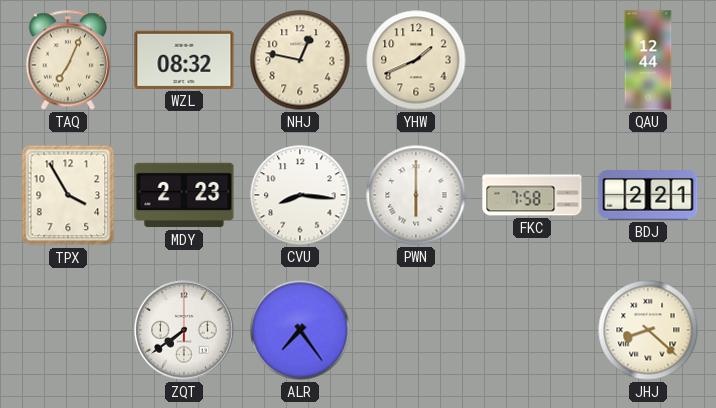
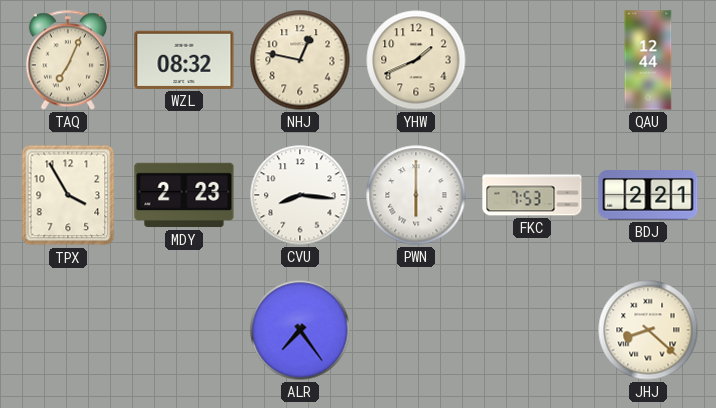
FKC: 7:58 -> 7:53 (532, 195)
ZQT: 7:39 -> none (184, 330)
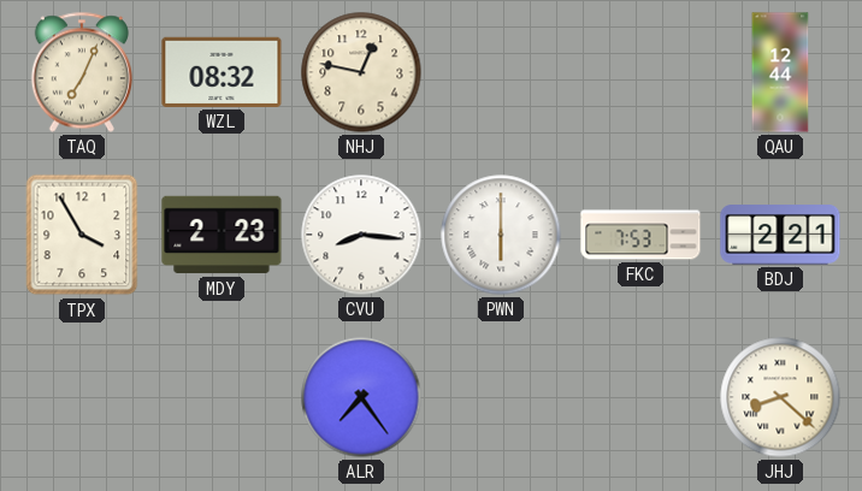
YHW: 1:41 -> none (416, 60)
